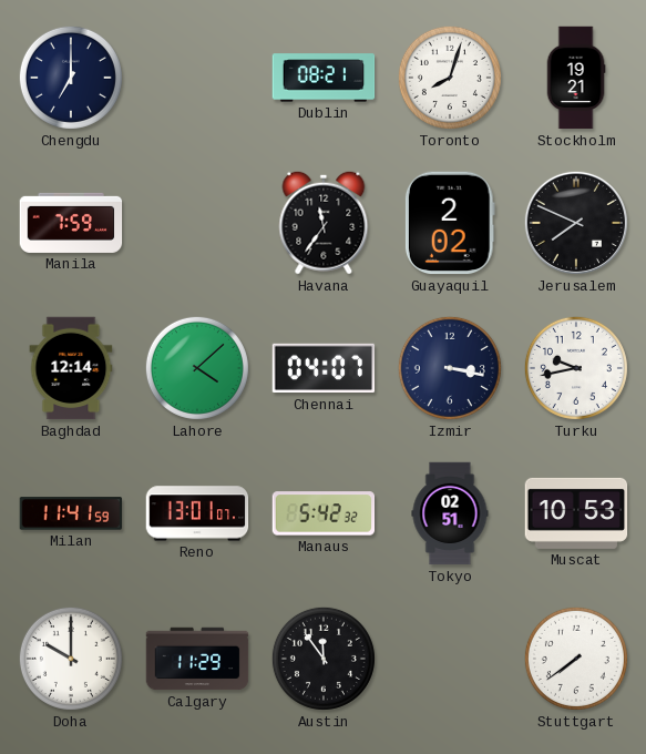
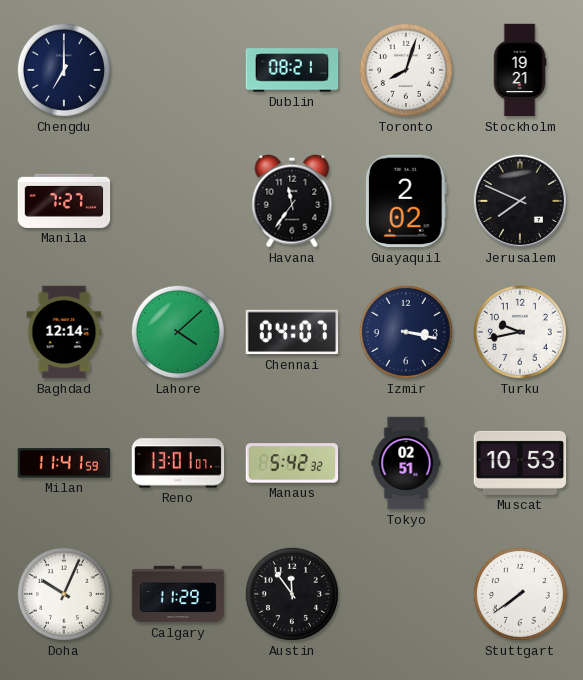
Manila: 7:59 -> 7:27 (64, 201)
Doha: 10:00 -> 10:04 (64, 594)
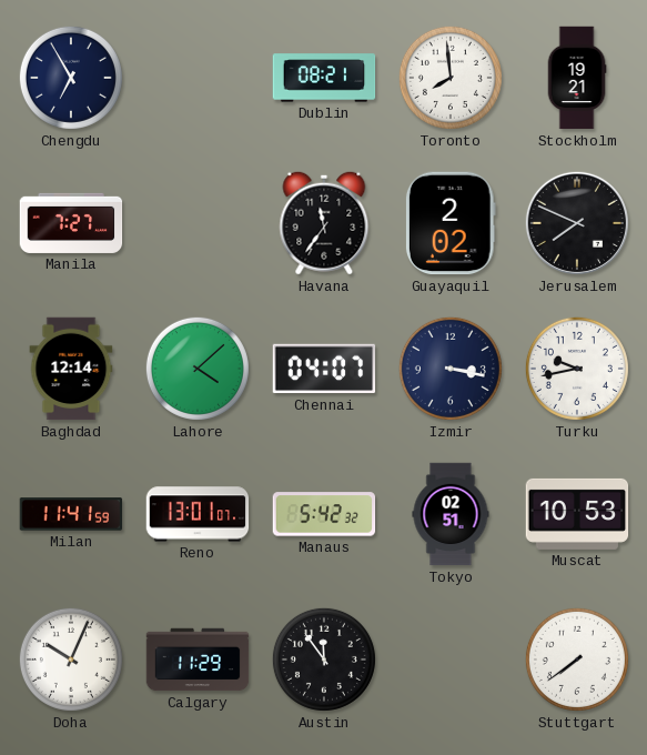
Chengdu: 7:00 -> 6:55 (71, 78)
Toronto: 8:03 -> 7:59 (451, 78)
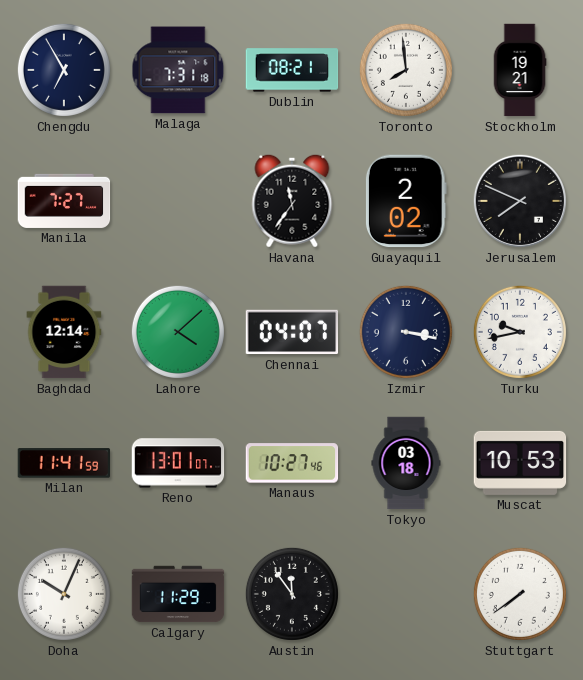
Malaga: none -> 7:31 (178, 70)
Manaus: 5:42 -> 10:27 (292, 463)
Tokyo: 02:51 -> 03:18 (406, 463)
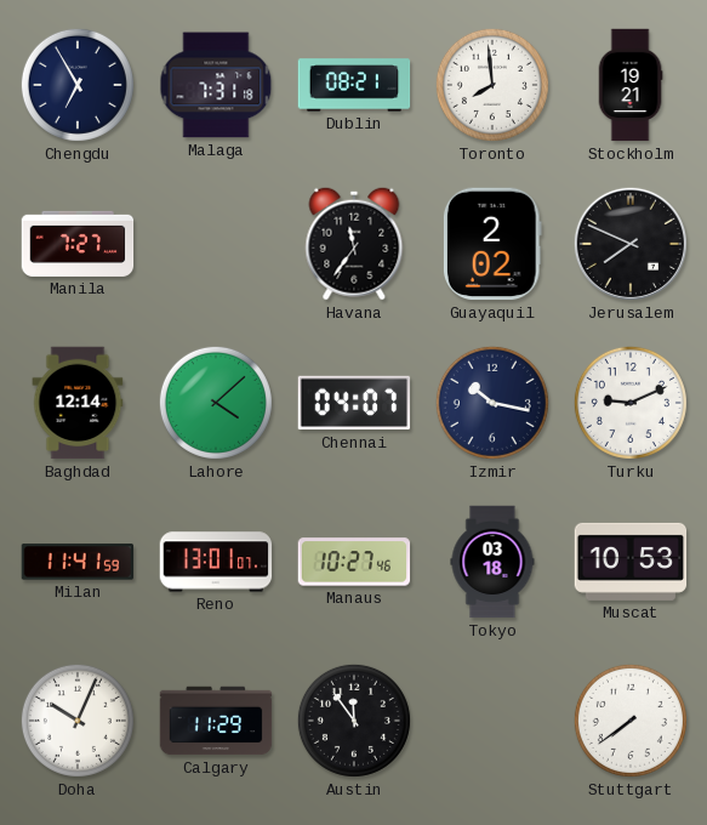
Izmir: 3:17 -> 10:17 (492, 403)
Turku: 9:43 -> 9:11 (631, 403)
